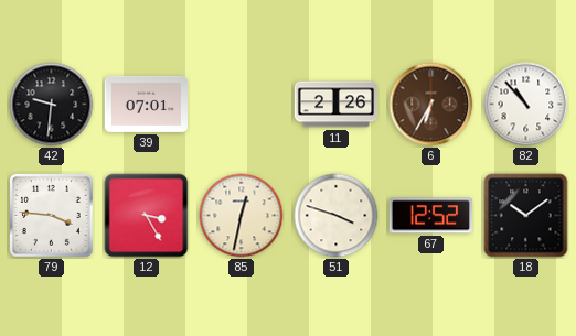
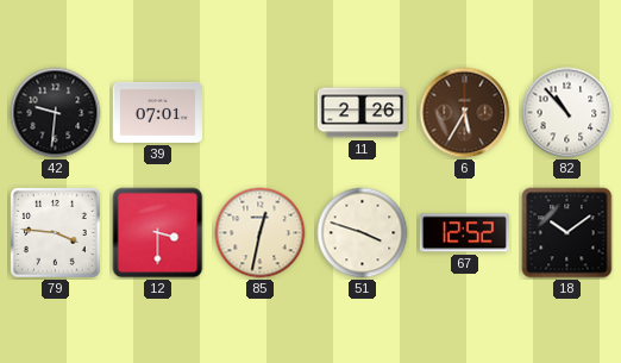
6: 6:35 -> 5:35 (465, 113)
12: 3:25 -> 3:30 (158, 233)
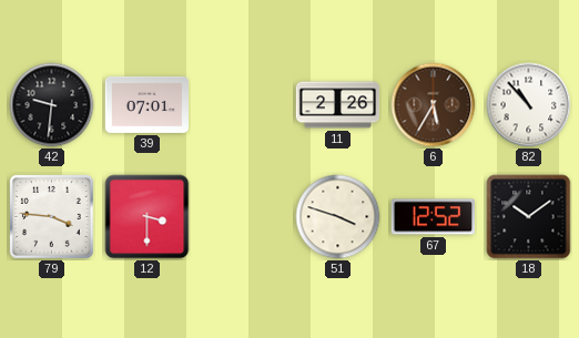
85: 12:32 -> none (261, 233)
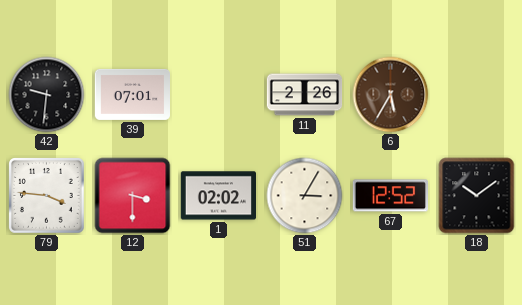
82: 10:53 -> none (529, 105)
1: none -> 02:02 (218, 196)
51: 3:48 -> 3:05 (305, 196)
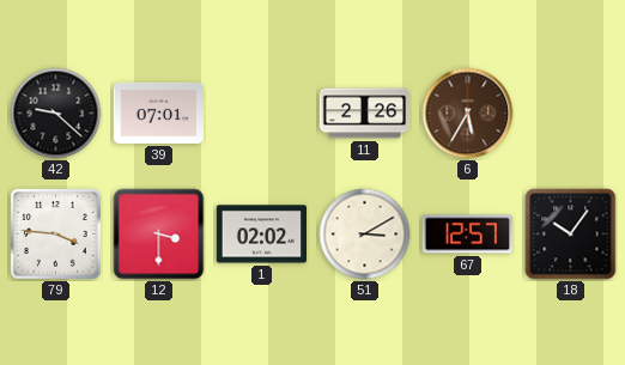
42: 9:31 -> 9:22 (56, 114)
51: 3:05 -> 3:10 (365, 235)
67: 12:52 -> 12:57 (467, 235)
18: 10:09 -> 10:06 (571, 235)
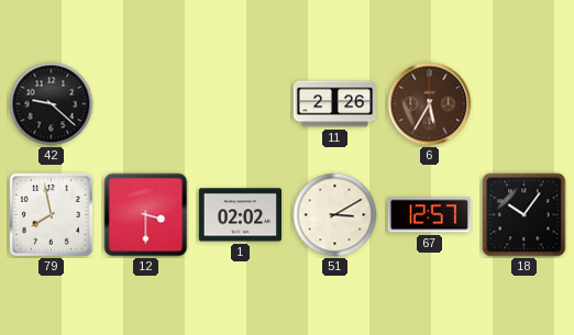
39: 07:01 -> none (158, 112)
79: 3:46 -> 7:58 (52, 215)
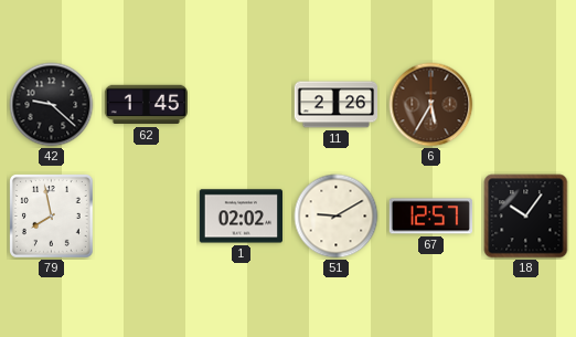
62: none -> 1:45 (146, 105)
12: 3:30 -> none (146, 215)
51: 3:10 -> 9:10 (337, 217)
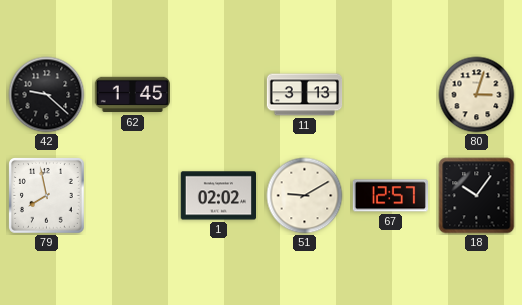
11: 2:26 -> 3:13 (305, 95)
6: 5:35 -> none (431, 105)
80: none -> 3:03 (477, 95)
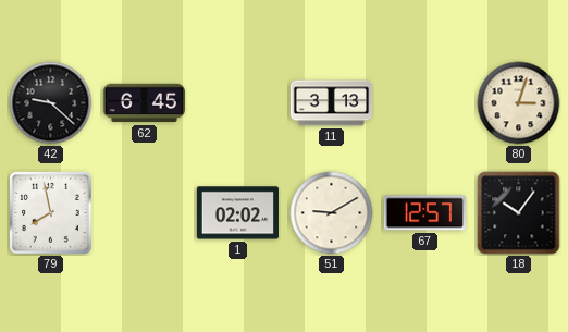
62: 1:45 -> 6:45 (144, 103)
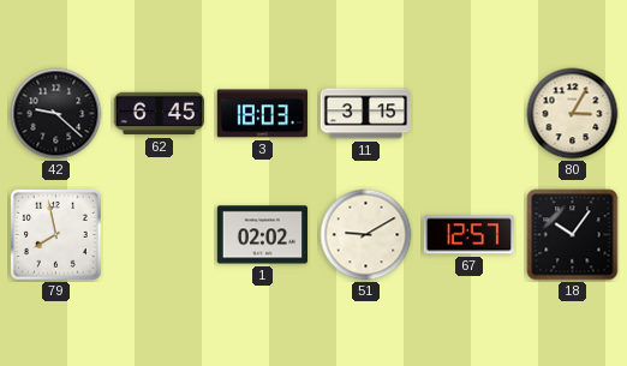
3: none -> 18:03 (262, 114)
11: 3:13 -> 3:15 (366, 114)
80: 3:03 -> 3:05 (573, 114)
